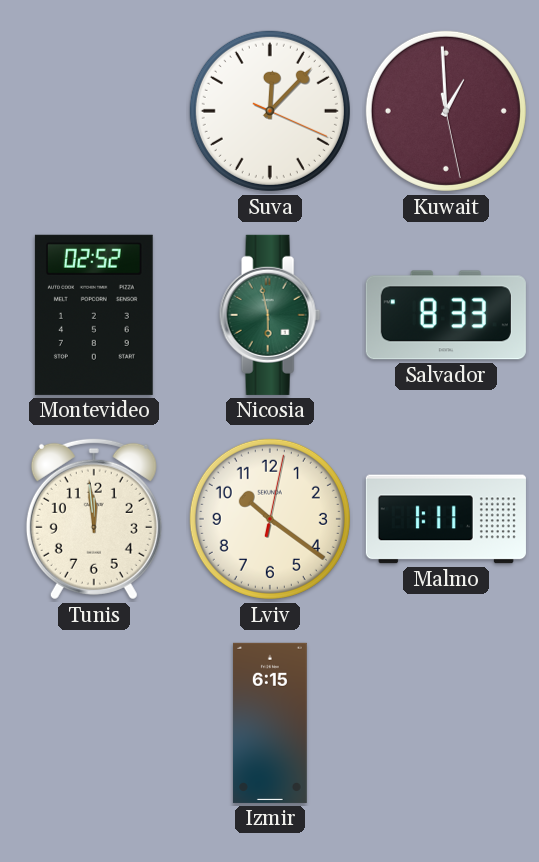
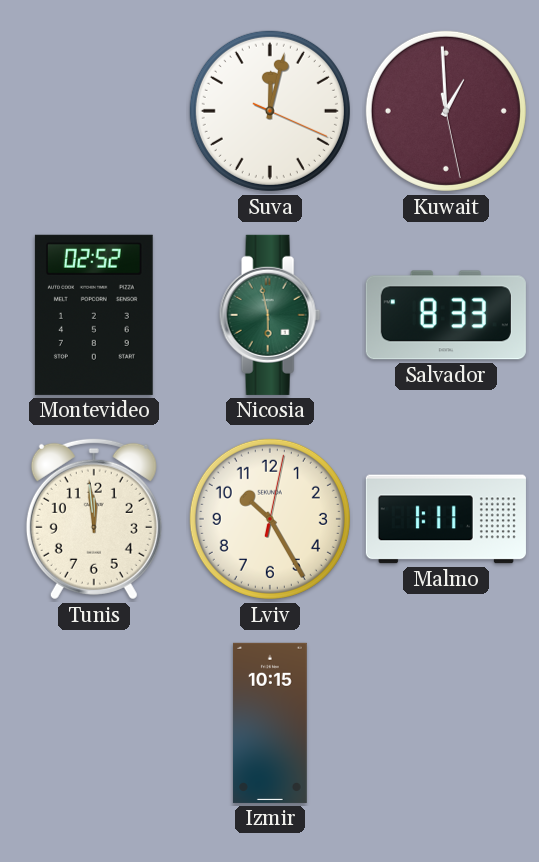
Suva: 12:07 -> 12:02 (270, 111)
Lviv: 10:21 -> 10:25 (270, 519)
Izmir: 6:15 -> 10:15 (270, 723)
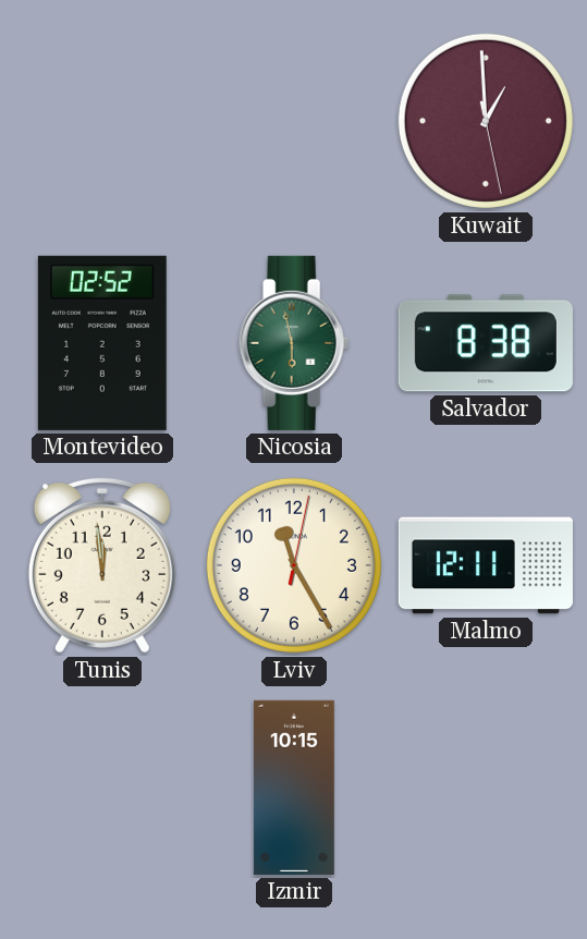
Suva: 12:02 -> none (270, 111)
Salvador: 8:33 -> 8:38 (486, 343)
Lviv: 10:25 -> 11:25 (294, 565)
Malmo: 1:11 -> 12:11 (486, 565)
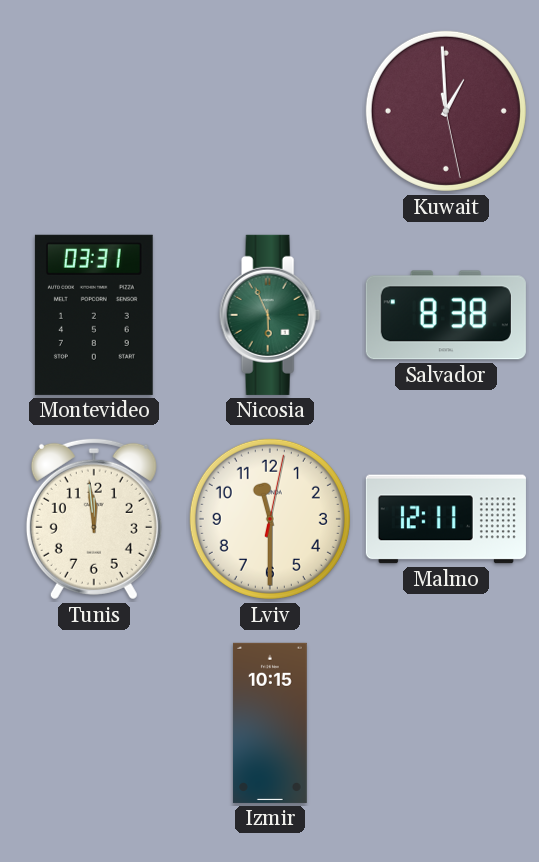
Montevideo: 02:52 -> 03:31 (94, 315)
Nicosia: 5:58 -> 5:56 (270, 315)
Lviv: 11:25 -> 11:30 (270, 519)
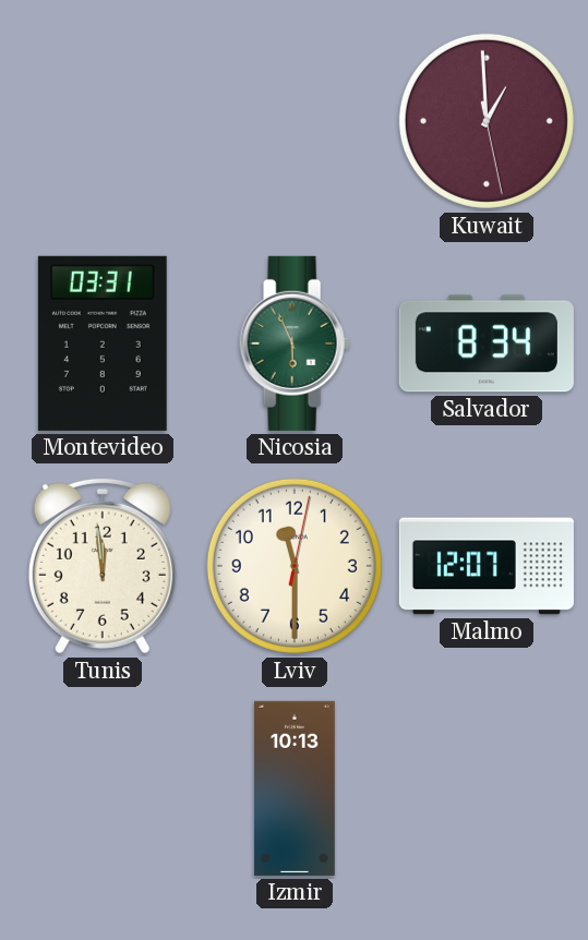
Salvador: 8:38 -> 8:34 (487, 344)
Malmo: 12:11 -> 12:07 (487, 566)
Izmir: 10:15 -> 10:13 (295, 788)
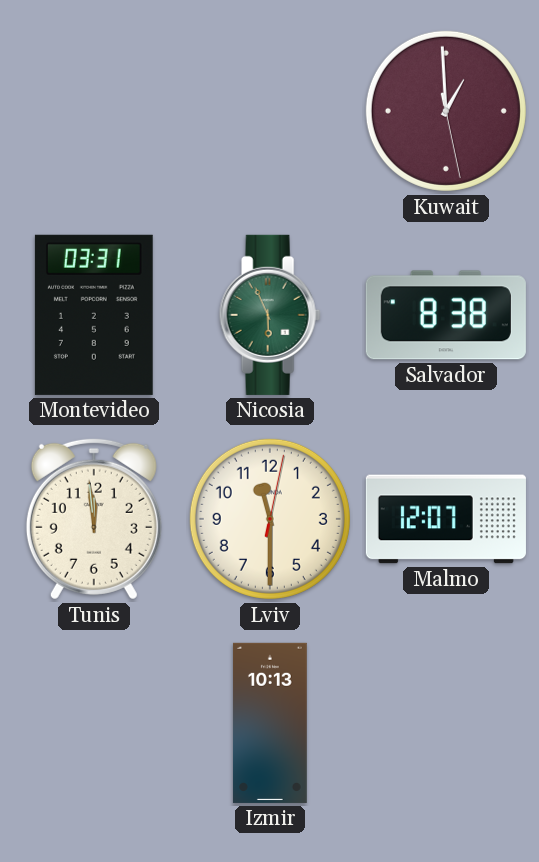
Salvador: 8:34 -> 8:38 (446, 315)
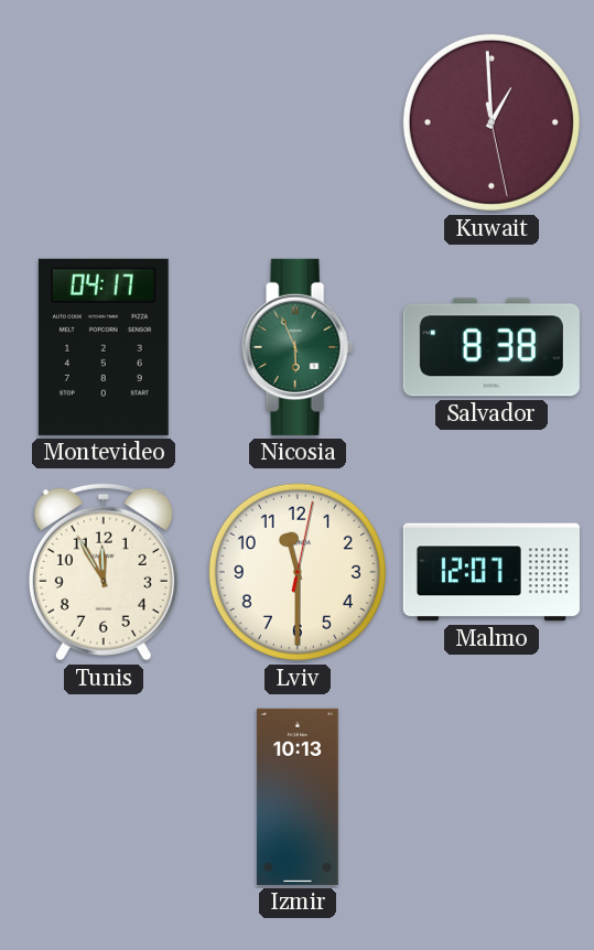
Montevideo: 03:31 -> 04:17 (104, 347)
Tunis: 11:59 -> 11:55 (104, 572)
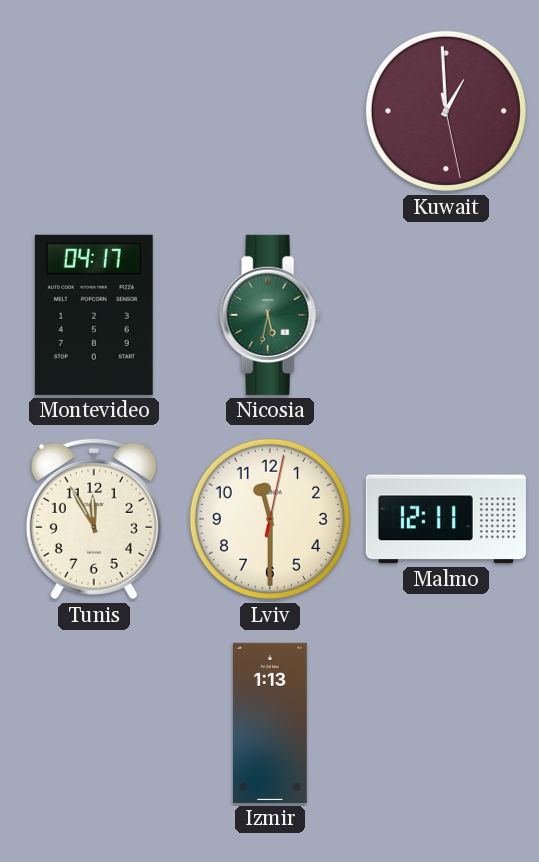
Nicosia: 5:56 -> 5:32 (270, 315)
Salvador: 8:38 -> none (492, 347)
Malmo: 12:07 -> 12:11 (446, 519)
Izmir: 10:13 -> 1:13 (270, 723)
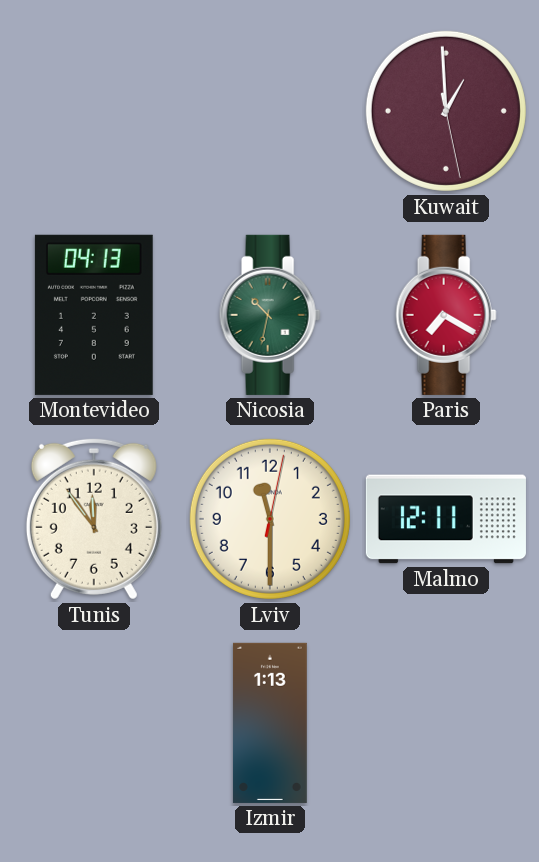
Montevideo: 04:17 -> 04:13 (94, 315)
Nicosia: 5:32 -> 10:32 (270, 315)
Paris: none -> 7:20 (446, 315)
Tunis: 11:55 -> 11:54 (94, 519)
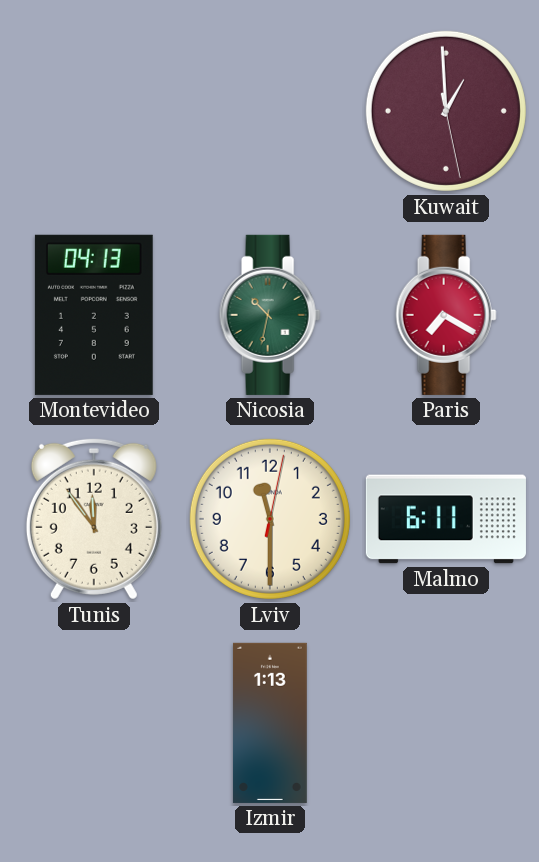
Malmo: 12:11 -> 6:11 (446, 519)
